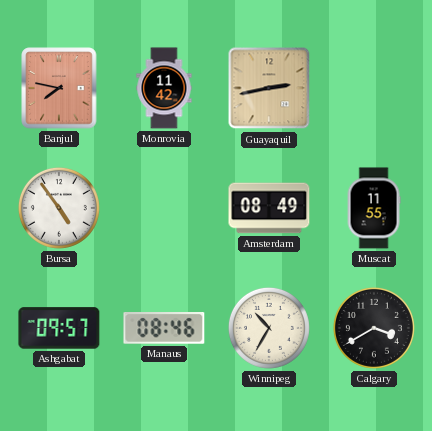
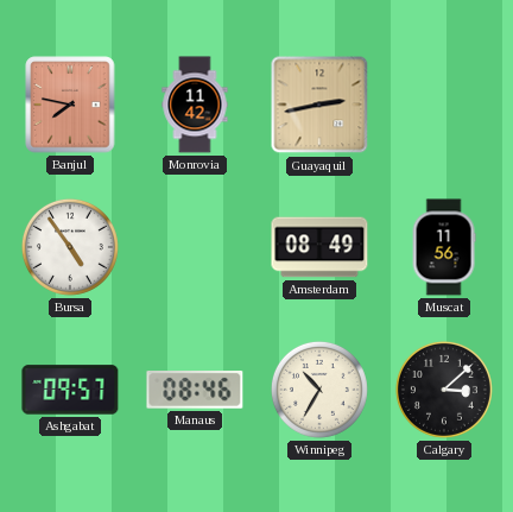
Muscat: 11:55 -> 11:56 (444, 247)
Calgary: 3:40 -> 3:08 (444, 390)
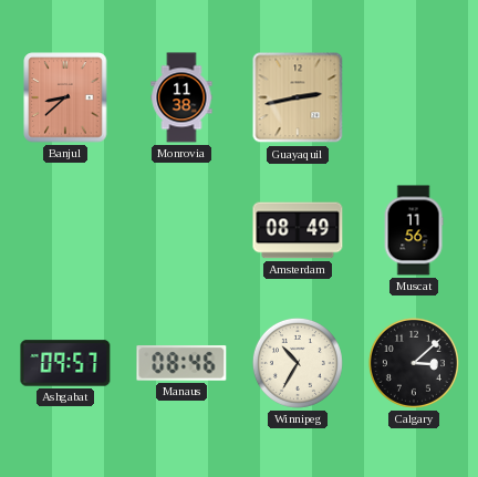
Banjul: 7:47 -> 8:38 (65, 97)
Monrovia: 11:42 -> 11:38 (181, 97)
Bursa: 4:54 -> none (70, 247)
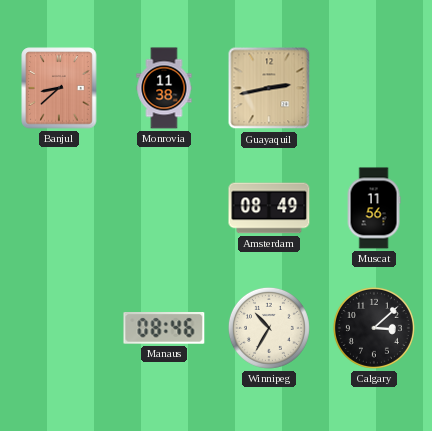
Ashgabat: 09:57 -> none (65, 363)
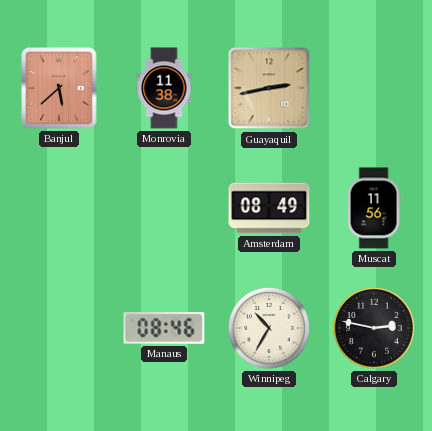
Banjul: 8:38 -> 5:38 (59, 88)
Calgary: 3:08 -> 2:47 (374, 328)
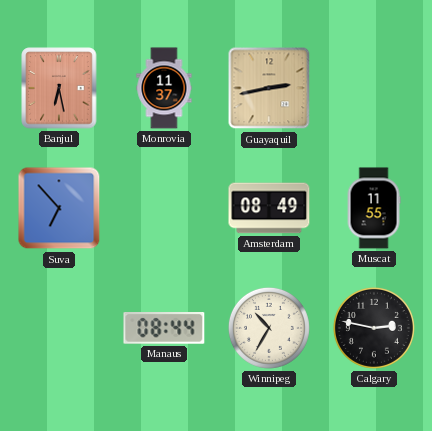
Banjul: 5:38 -> 6:28 (59, 88)
Monrovia: 11:38 -> 11:37 (164, 88)
Suva: none -> 6:53 (59, 208)
Muscat: 11:56 -> 11:55 (374, 208)
Manaus: 08:46 -> 08:44 (164, 329)
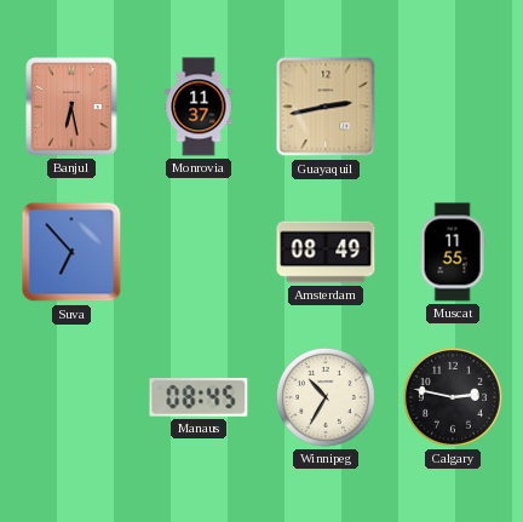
Manaus: 08:44 -> 08:45 (199, 398)
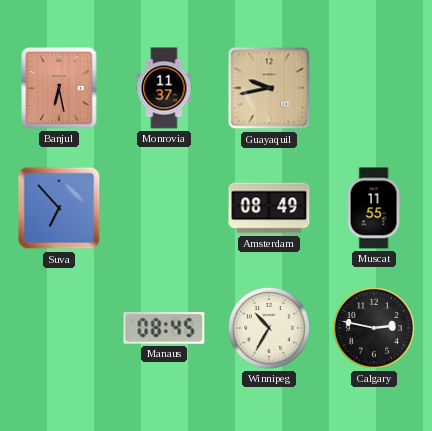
Guayaquil: 2:43 -> 9:43 (269, 88)
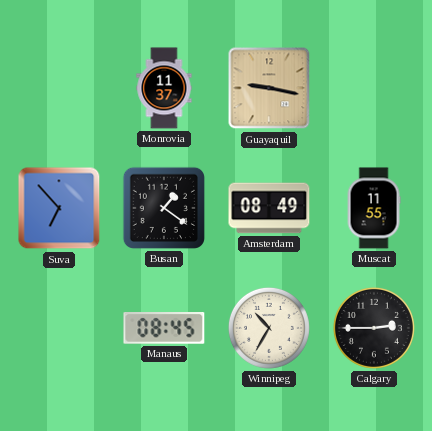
Banjul: 6:28 -> none (59, 88)
Guayaquil: 9:43 -> 9:17 (269, 88)
Busan: none -> 1:21 (164, 208)
Calgary: 2:47 -> 2:45 (374, 328)
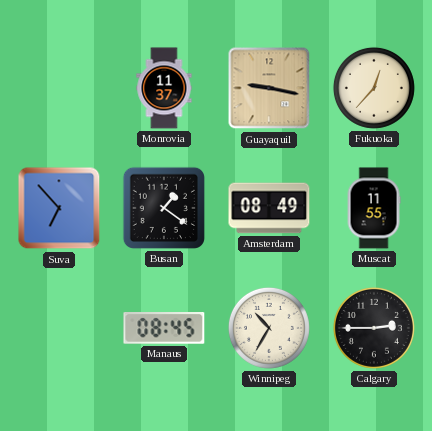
Fukuoka: none -> 12:37 (374, 88)
